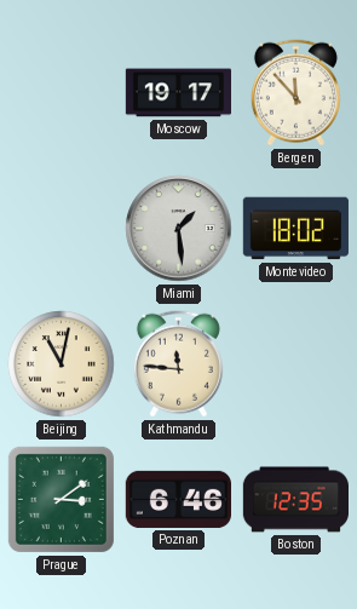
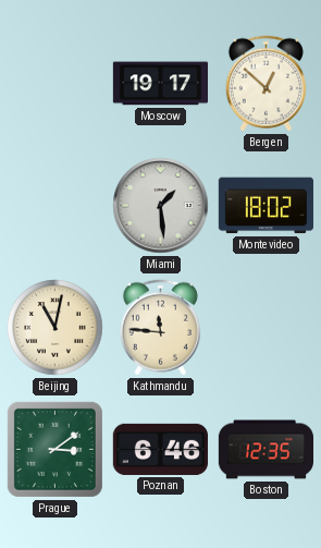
Bergen: 11:53 -> 12:52 (266, 84)
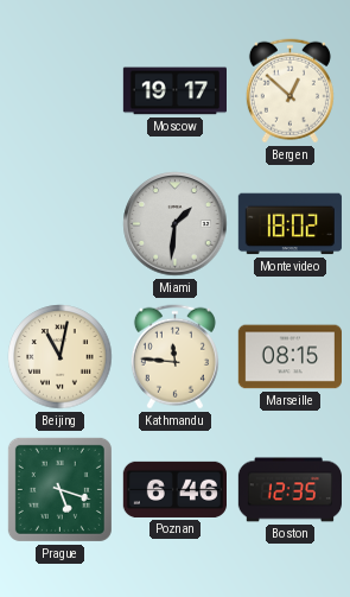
Miami: 1:29 -> 1:31 (176, 224)
Marseille: none -> 08:15 (289, 357)
Prague: 3:09 -> 5:18 (59, 489)
